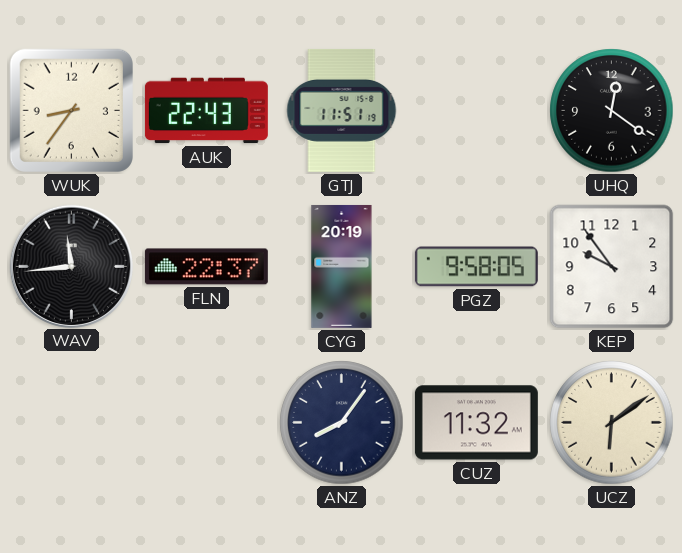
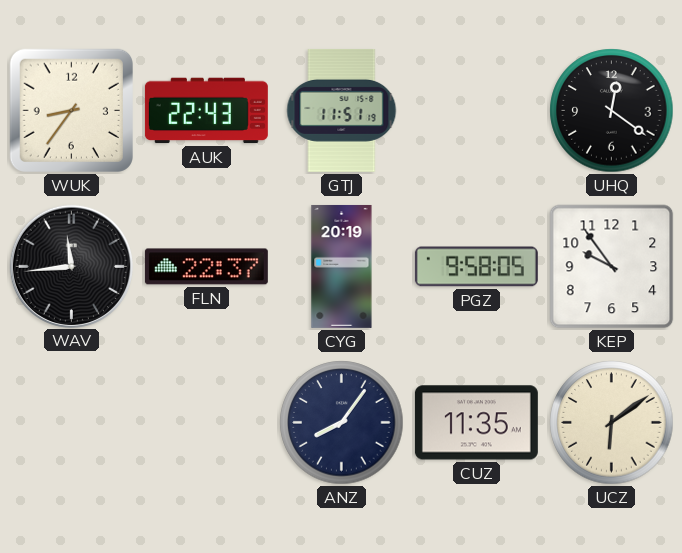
CUZ: 11:32 -> 11:35 (476, 423)
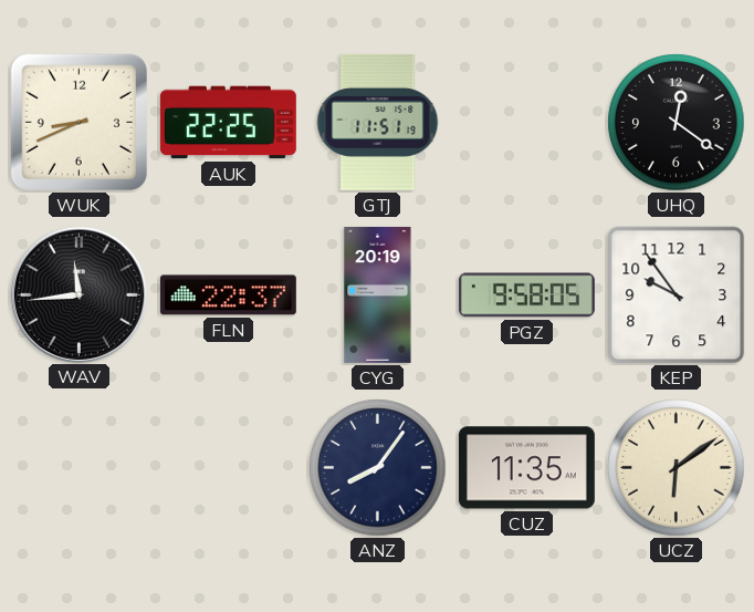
WUK: 8:36 -> 8:41 (78, 122)
AUK: 22:43 -> 22:25 (228, 123)
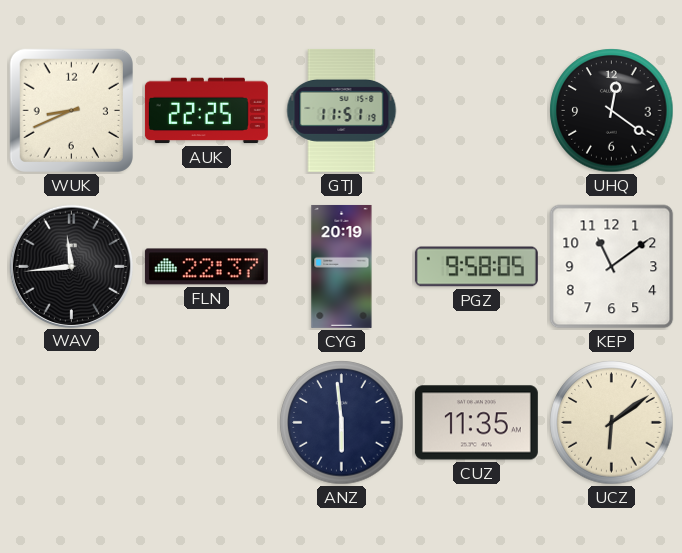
KEP: 9:54 -> 11:09 (612, 267)
ANZ: 8:06 -> 5:59 (342, 423)
